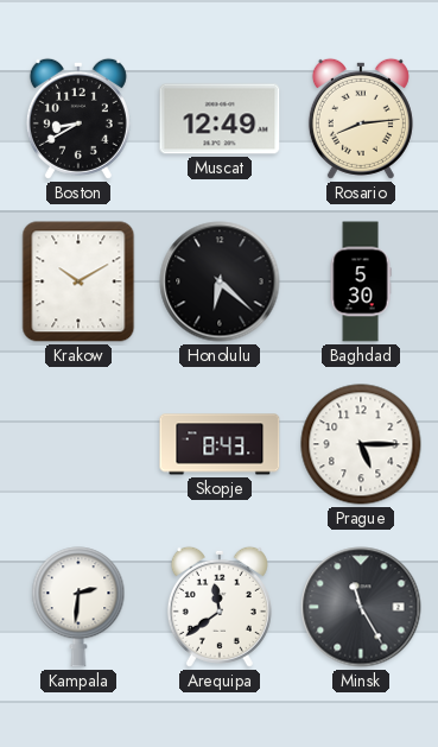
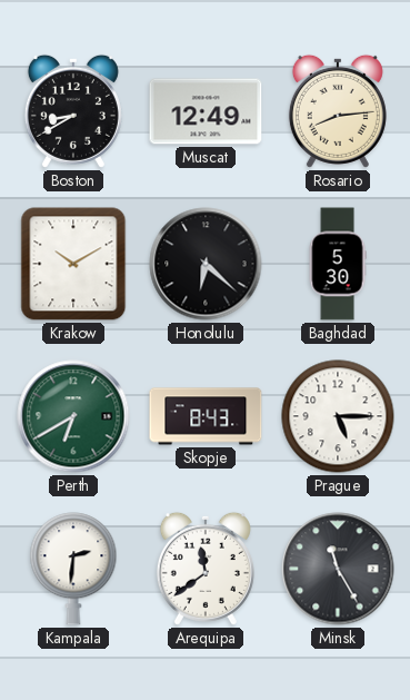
Perth: none -> 6:40 (73, 416)
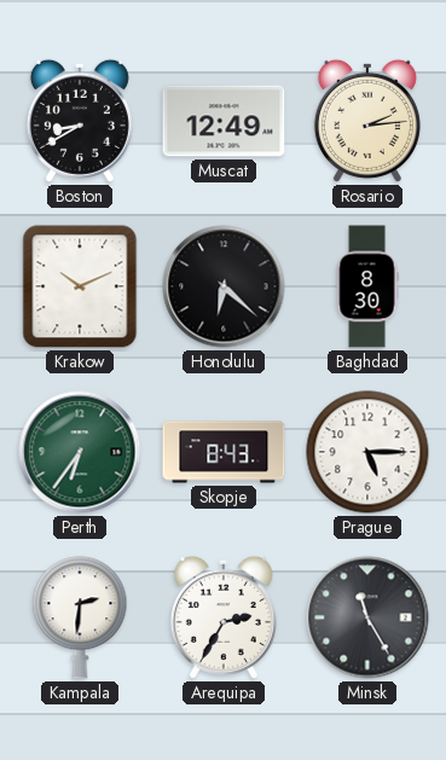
Rosario: 8:14 -> 2:14 (367, 121)
Krakow: 10:10 -> 10:11 (80, 286)
Baghdad: 5:30 -> 8:30 (367, 286)
Perth: 6:40 -> 6:36 (80, 452)
Arequipa: 11:39 -> 2:35 (224, 617)
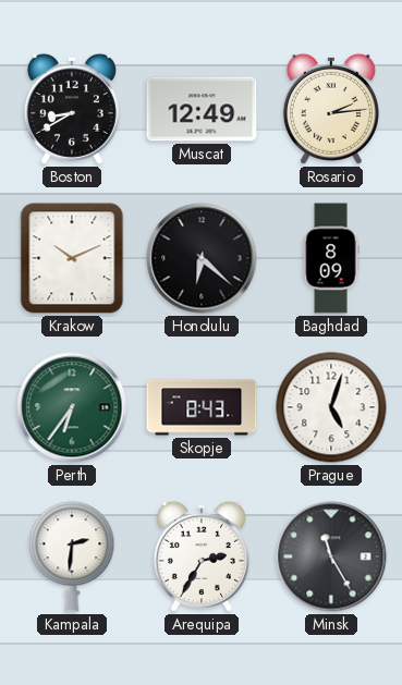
Baghdad: 8:30 -> 8:09 (331, 258)
Prague: 5:15 -> 5:03 (331, 407)
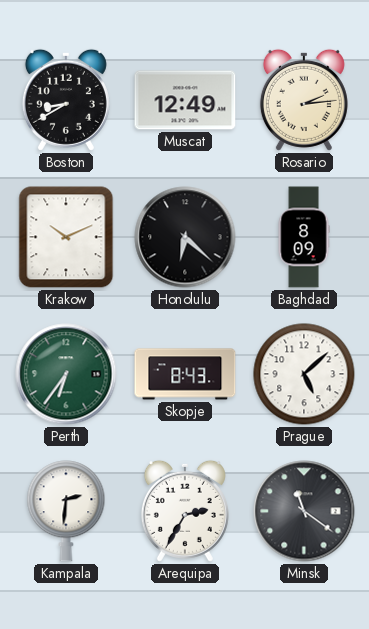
Prague: 5:03 -> 5:08 (304, 374)
Minsk: 11:25 -> 11:21 (304, 511)
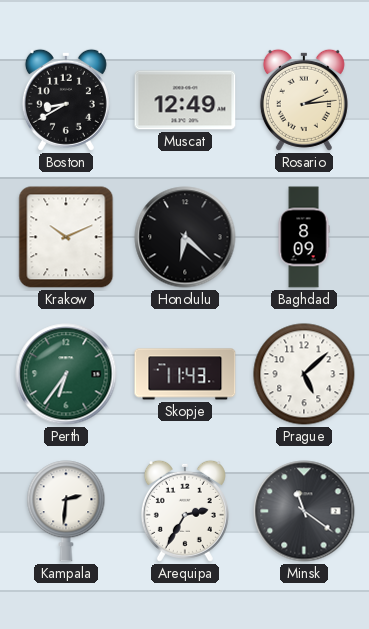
Skopje: 8:43 -> 11:43 (185, 374)
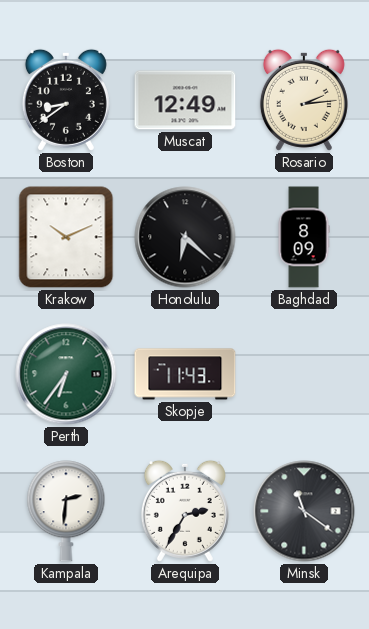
Boston: 8:40 -> 8:39 (66, 100)
Prague: 5:08 -> none (304, 374)
